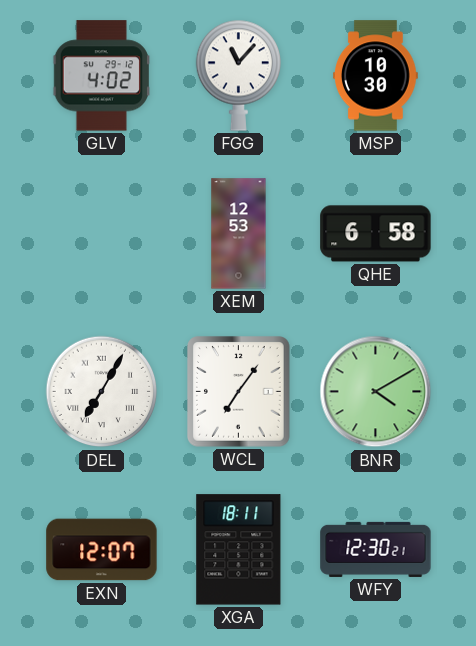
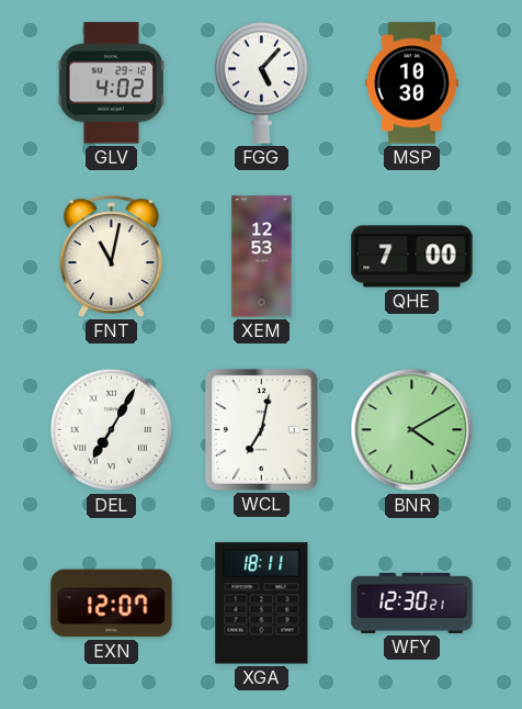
FGG: 11:07 -> 5:07 (261, 82)
FNT: none -> 11:02 (111, 256)
QHE: 6:58 -> 7:00 (412, 257)
WCL: 7:06 -> 7:02 (262, 430)
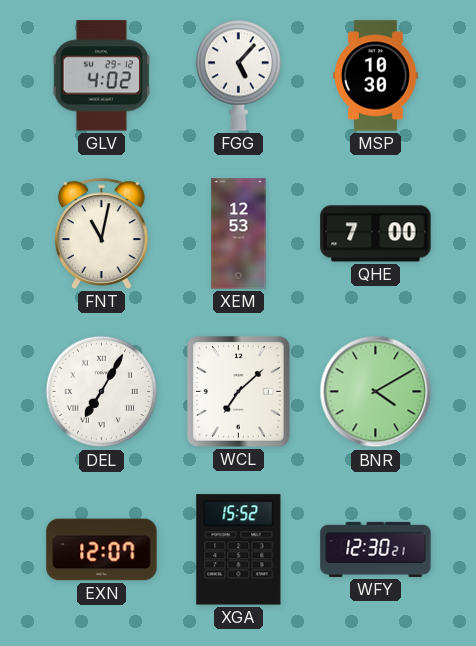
WCL: 7:02 -> 7:08 (239, 392)
XGA: 18:11 -> 15:52 (239, 550)
